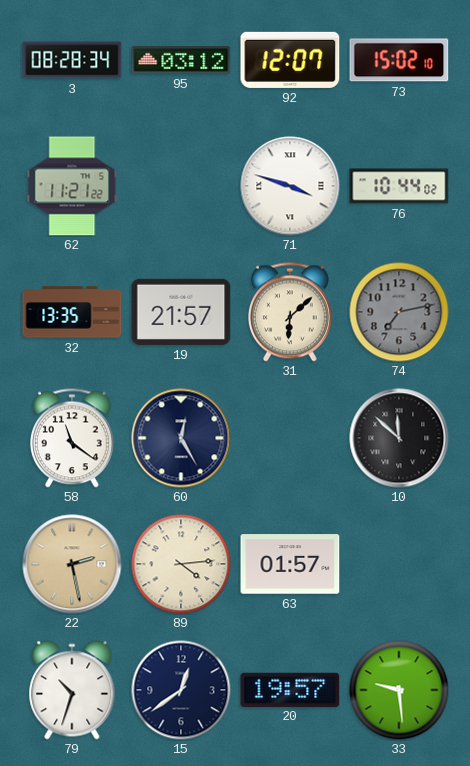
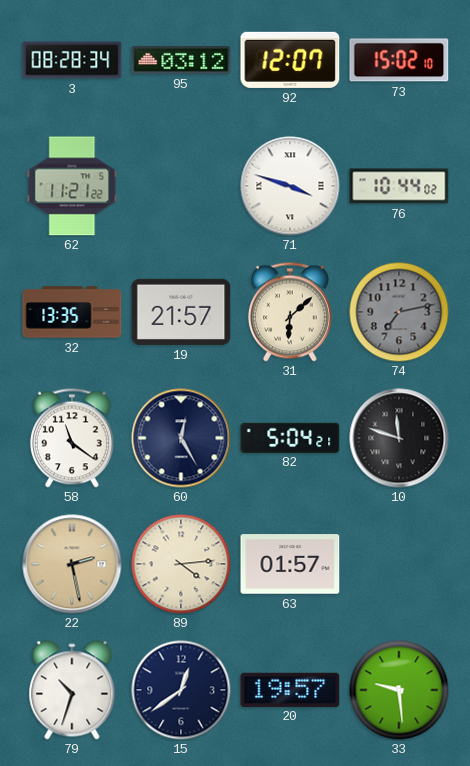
82: none -> 5:04 (290, 437)
10: 11:52 -> 11:48 (399, 438)
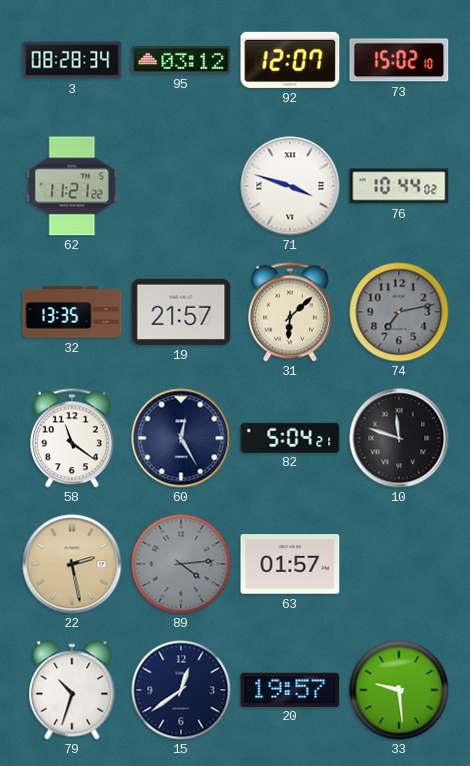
89 dial: cream -> grey (181, 564)
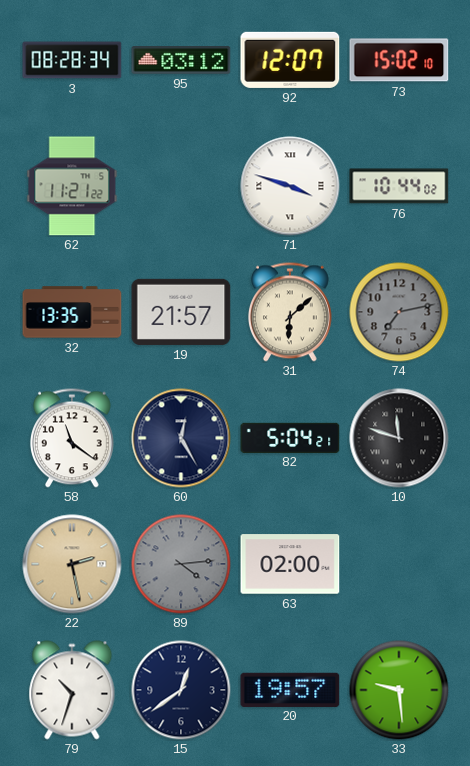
63: 01:57 -> 02:00 (290, 564)
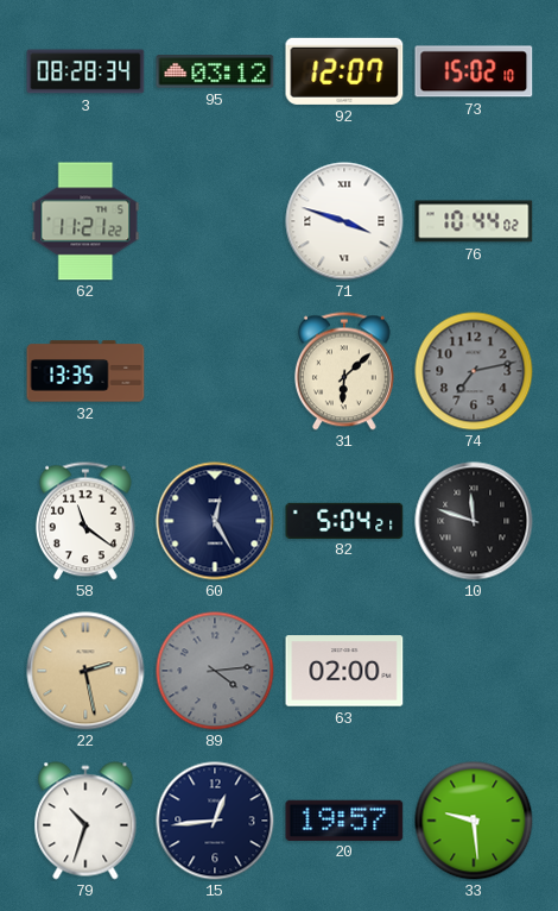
19: 21:57 -> none (181, 312)
15: 12:39 -> 12:44 (215, 821)
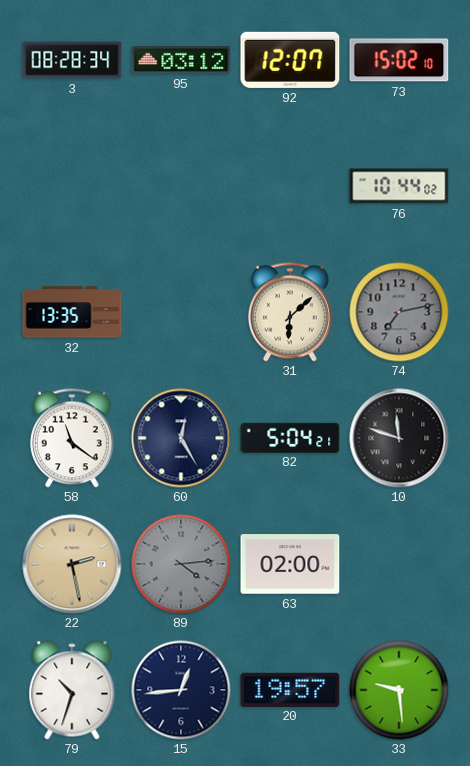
62: 11:21 -> none (85, 221)
71: 3:48 -> none (344, 221)
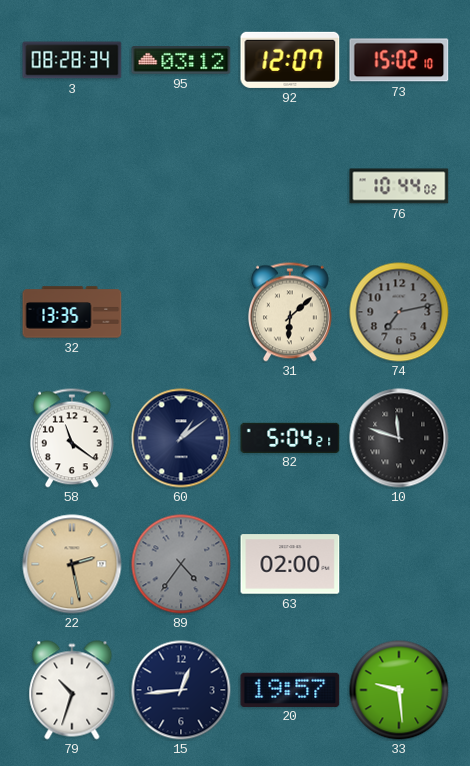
60: 12:25 -> 1:09 (181, 438)
89: 4:14 -> 4:36 (181, 564)
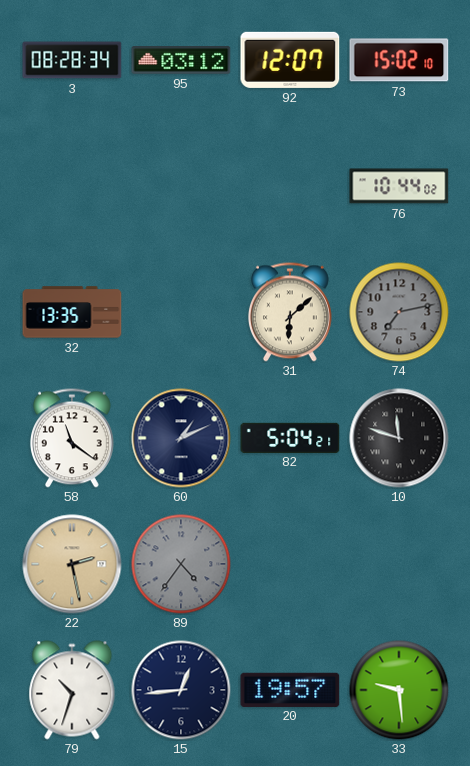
60: 1:09 -> 1:11 (181, 438)
63: 02:00 -> none (290, 564)
